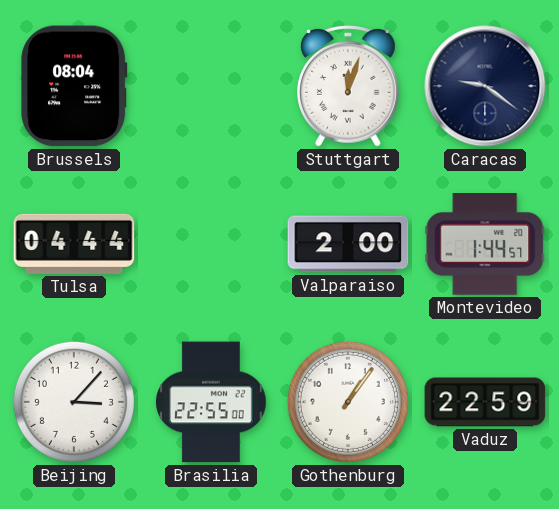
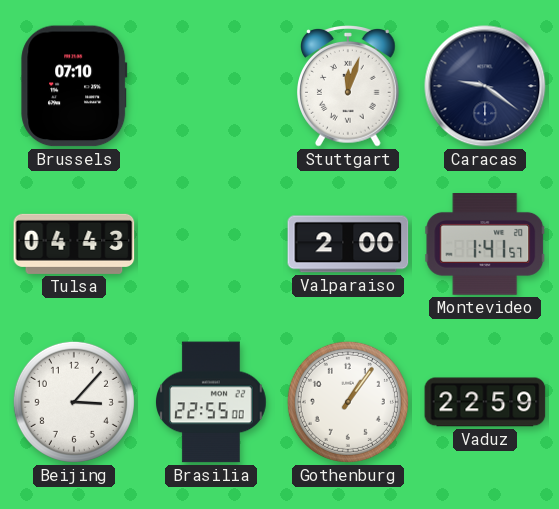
Brussels: 08:04 -> 07:10 (74, 86)
Tulsa: 04:44 -> 04:43 (74, 244)
Montevideo: 1:44 -> 1:41 (485, 245)
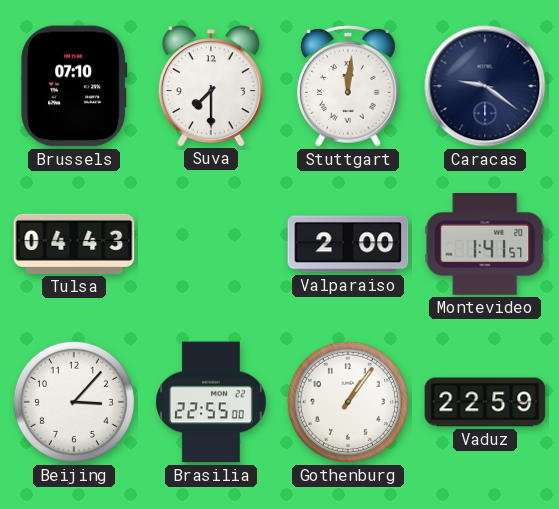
Suva: none -> 7:30 (211, 86)
Stuttgart: 12:03 -> 12:01 (349, 86)
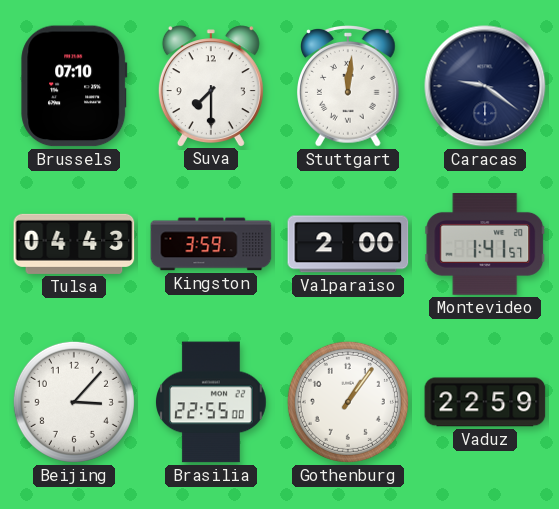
Kingston: none -> 3:59 (211, 244)
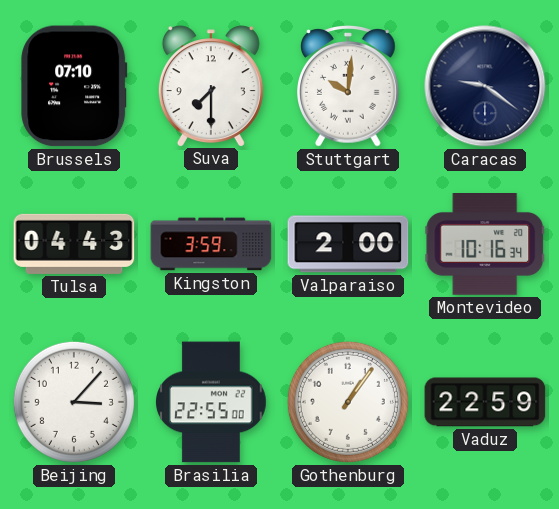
Stuttgart: 12:01 -> 10:01 (349, 86)
Montevideo: 1:41 -> 10:16 (485, 245)
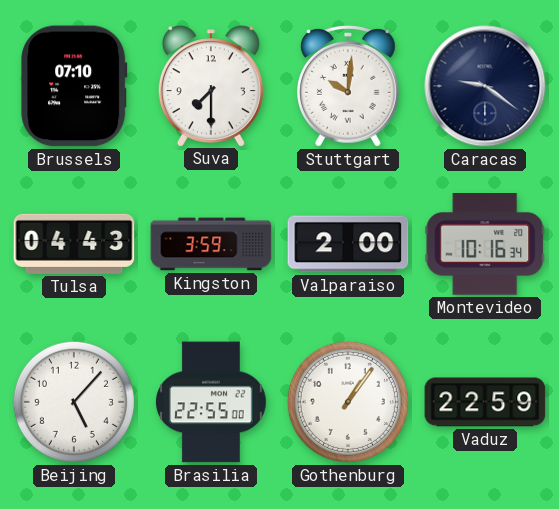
Beijing: 3:07 -> 5:07 (74, 402)
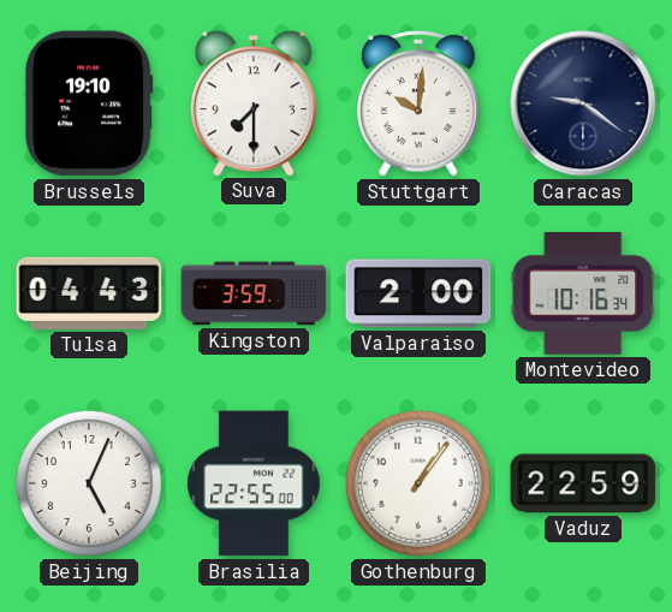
Brussels: 07:10 -> 19:10 (89, 103)
Beijing: 5:07 -> 5:04 (89, 483)
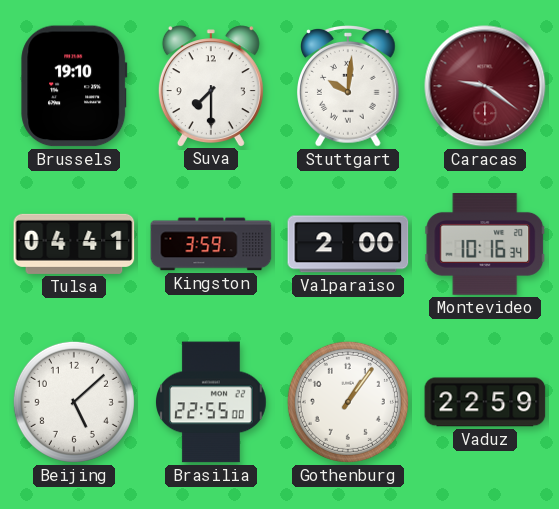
Caracas dial: navy -> burgundy (485, 86)
Tulsa: 04:43 -> 04:41 (74, 244)
Beijing: 5:04 -> 5:08 (74, 402)
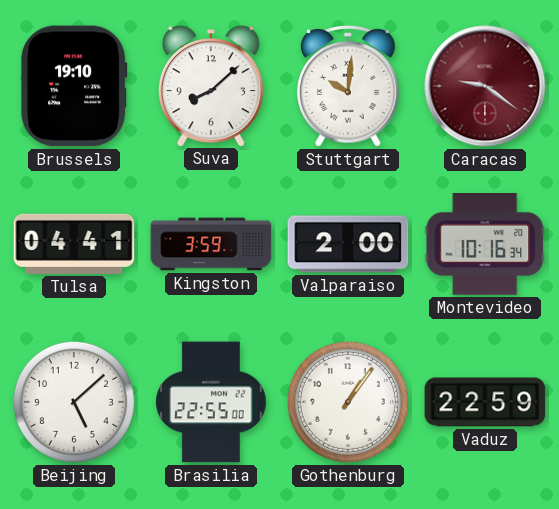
Suva: 7:30 -> 8:08 (211, 86)
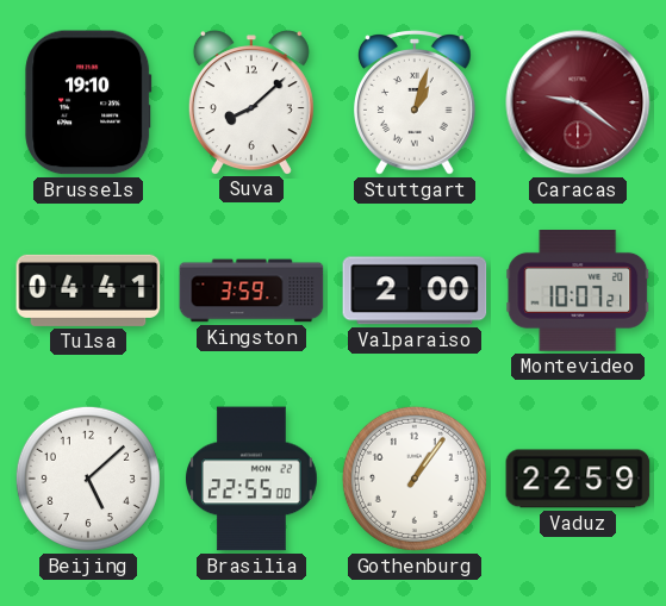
Stuttgart: 10:01 -> 1:03 (416, 102)
Montevideo: 10:16 -> 10:07 (578, 292)
